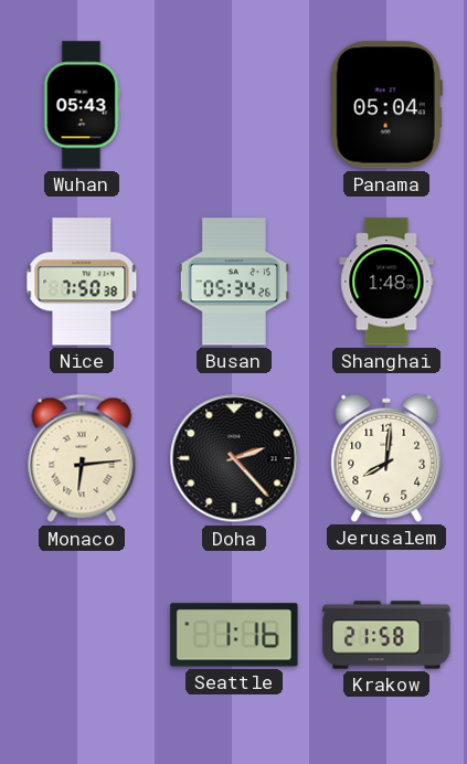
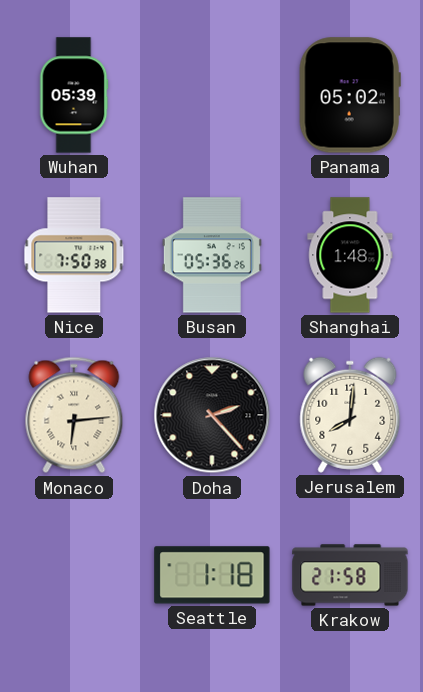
Wuhan: 05:43 -> 05:39 (74, 95)
Panama: 05:04 -> 05:02 (350, 95)
Busan: 05:34 -> 05:36 (212, 255)
Seattle: 1:16 -> 1:18 (212, 575)
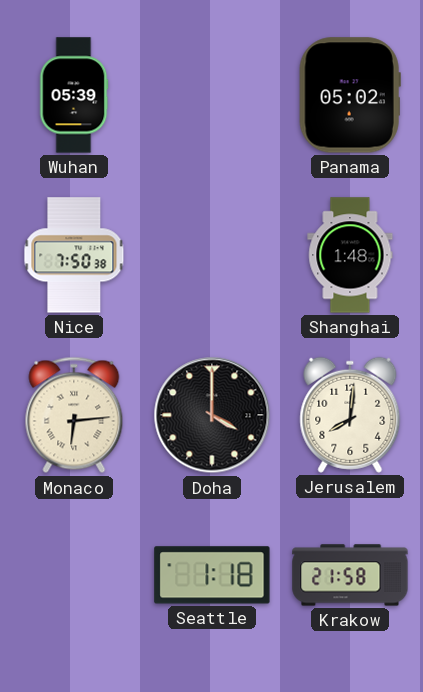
Busan: 05:36 -> none (212, 255)
Doha: 2:23 -> 4:00 (212, 415)
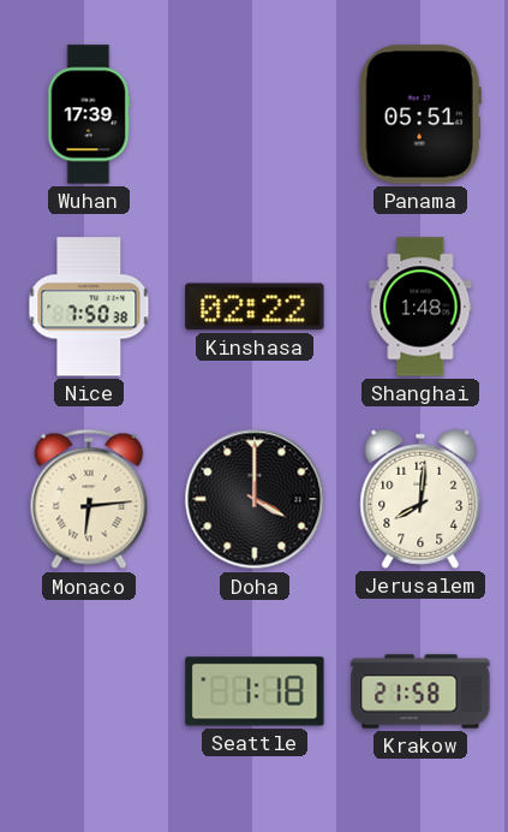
Wuhan: 05:39 -> 17:39 (89, 114)
Panama: 05:02 -> 05:51 (420, 114)
Kinshasa: none -> 02:22 (255, 307)
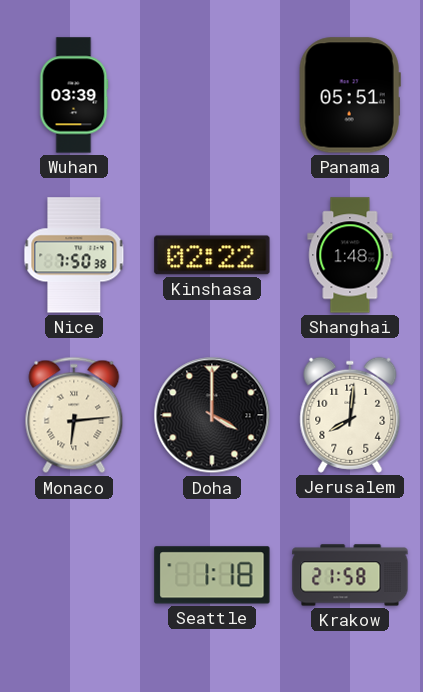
Wuhan: 17:39 -> 03:39 (74, 95)
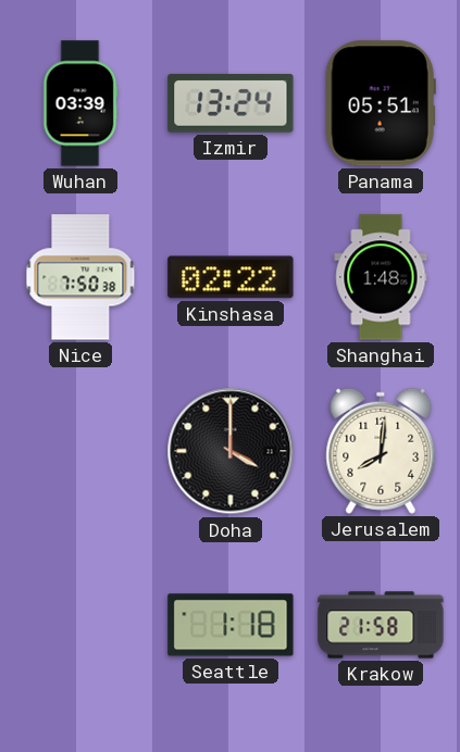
Izmir: none -> 13:24 (231, 104)
Monaco: 6:14 -> none (74, 415)
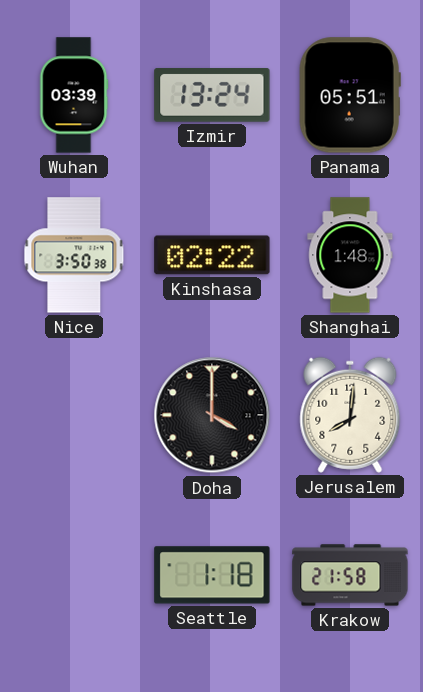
Nice: 7:50 -> 3:50 (74, 255)
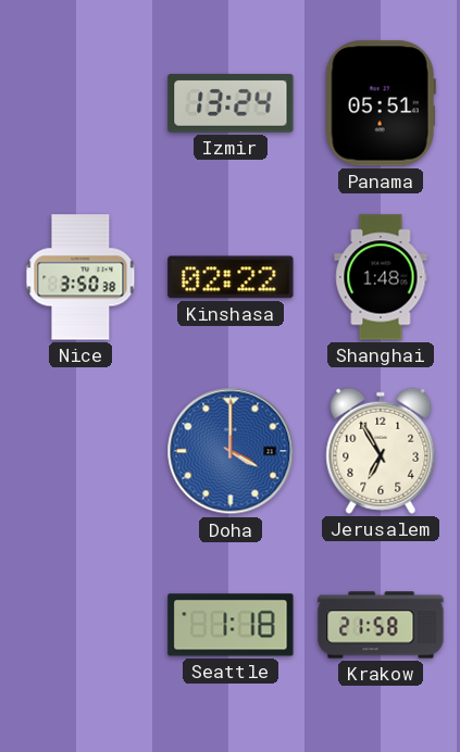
Wuhan: 03:39 -> none (74, 95)
Doha dial: black -> blue (231, 451)
Jerusalem: 8:01 -> 6:55 (381, 451)
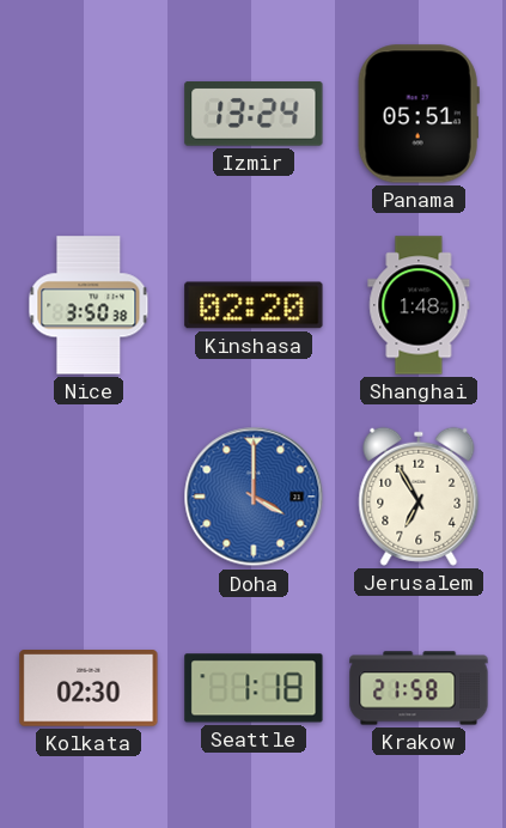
Kinshasa: 02:22 -> 02:20 (254, 305)
Kolkata: none -> 02:30 (89, 688)
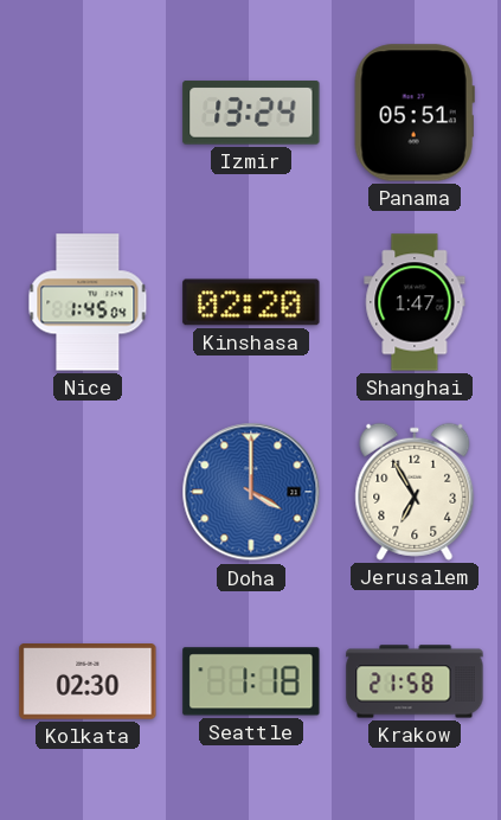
Nice: 3:50 -> 1:45 (88, 302)
Shanghai: 1:48 -> 1:47 (415, 302)
